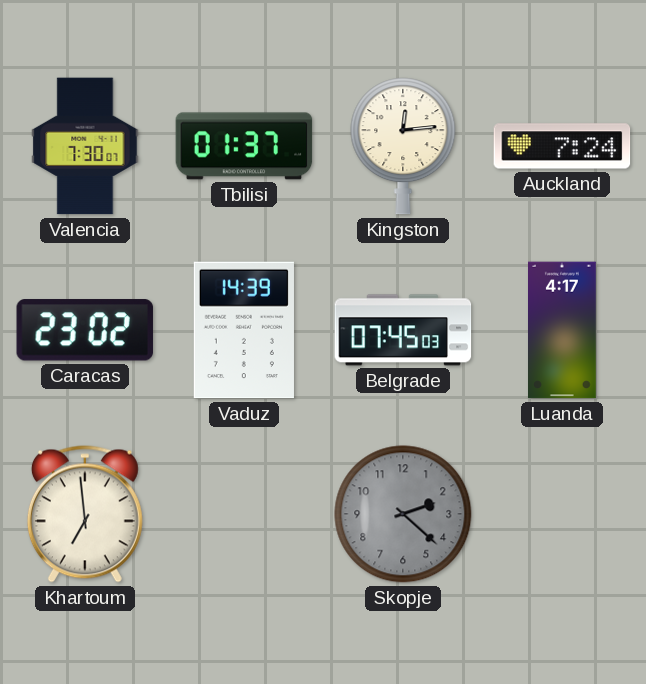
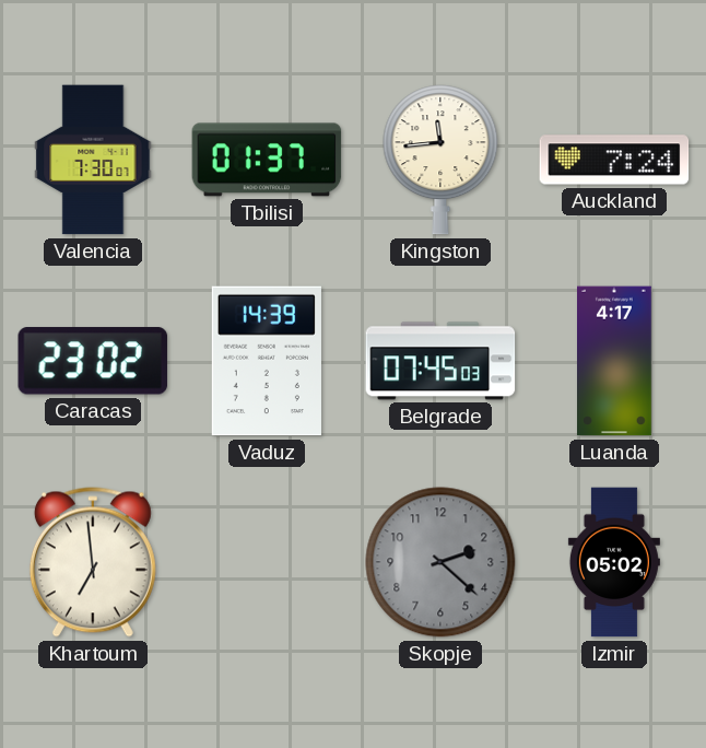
Kingston: 12:14 -> 11:44 (440, 160)
Izmir: none -> 05:02 (614, 562)
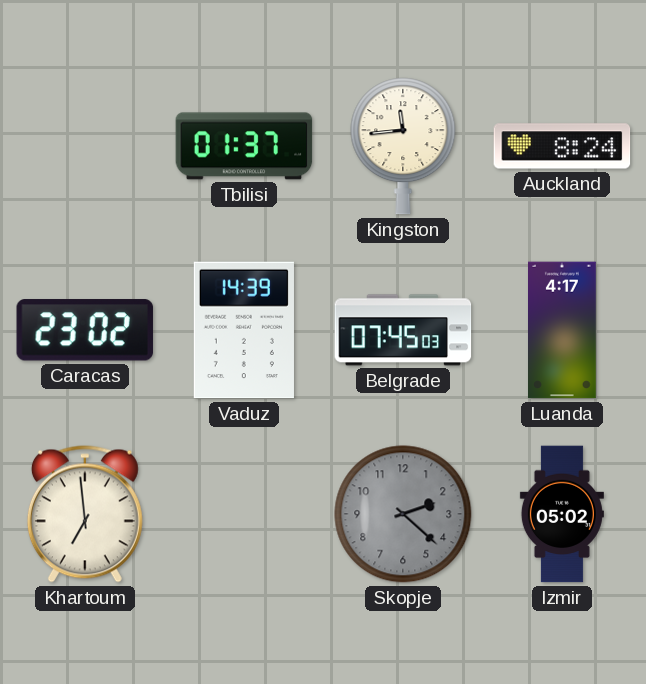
Valencia: 7:30 -> none (93, 160)
Auckland: 7:24 -> 8:24 (562, 146)
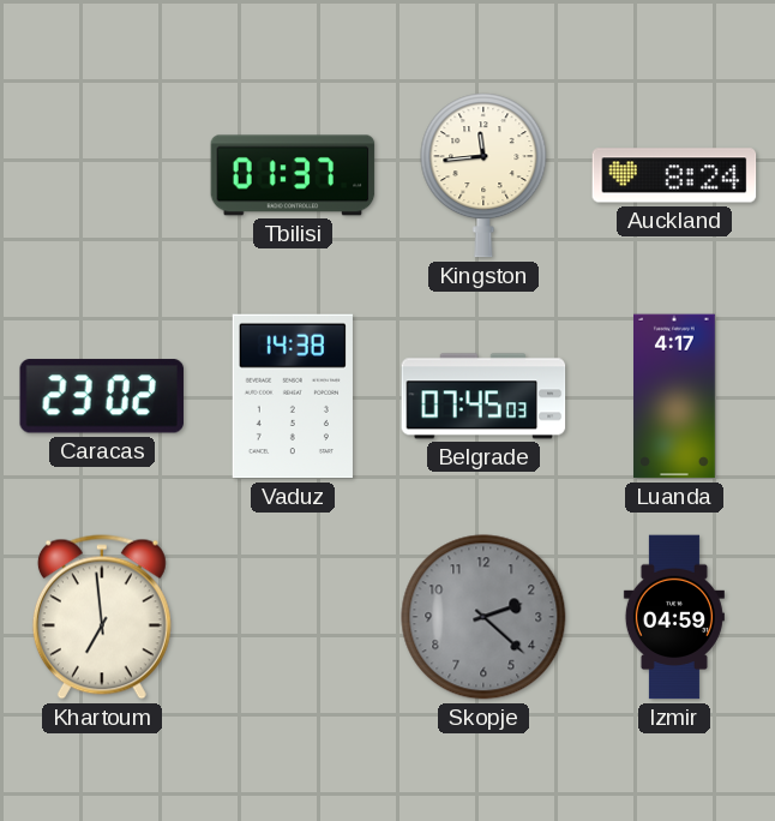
Vaduz: 14:39 -> 14:38 (293, 396)
Izmir: 05:02 -> 04:59 (674, 617)
